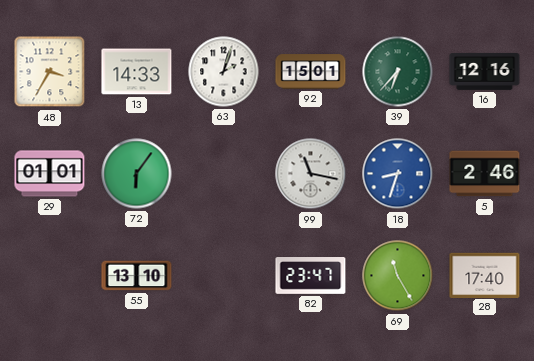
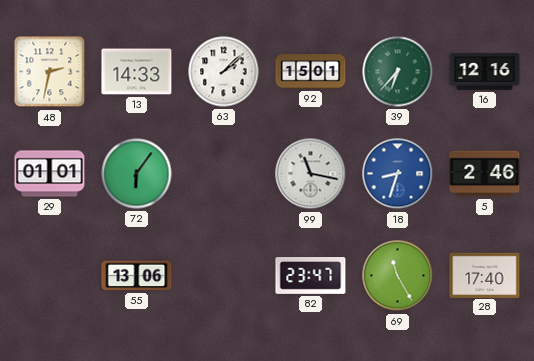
48: 3:35 -> 2:32 (50, 72)
63: 2:03 -> 2:08 (224, 72)
55: 13:10 -> 13:06 (137, 276)
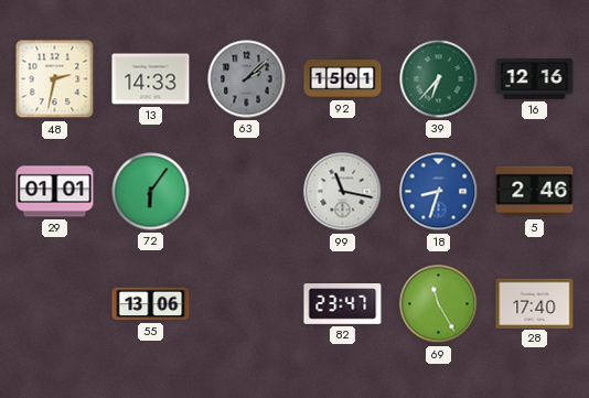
63 dial: white -> grey (247, 79)
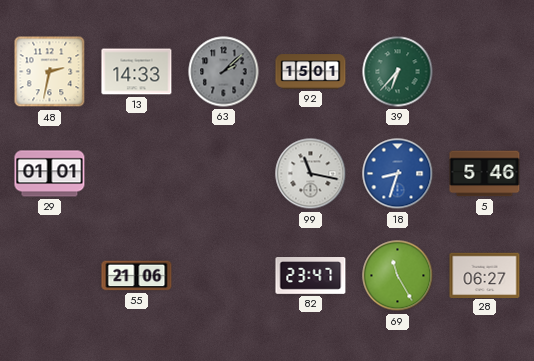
16: 12:16 -> none (535, 79)
72: 6:06 -> none (151, 192)
5: 2:46 -> 5:46 (485, 174)
55: 13:06 -> 21:06 (137, 276)
28: 17:40 -> 06:27 (485, 275)
